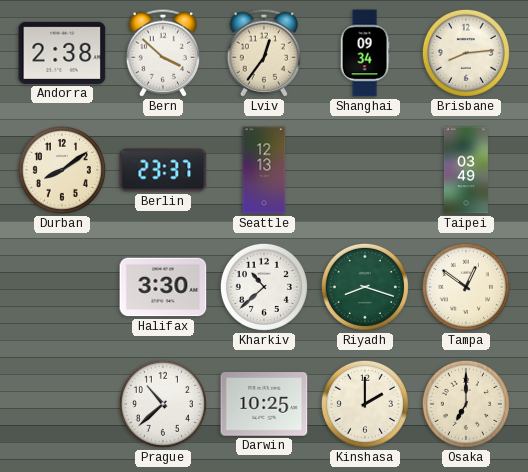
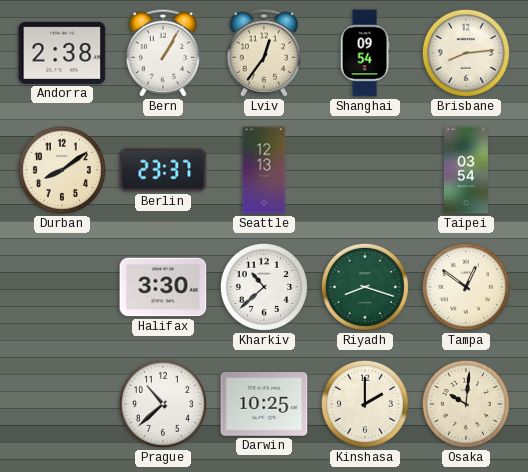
Bern: 3:52 -> 1:05 (162, 53)
Shanghai: 09:34 -> 09:54 (365, 53)
Taipei: 03:49 -> 03:54 (466, 170)
Osaka: 7:00 -> 10:01 (466, 404)
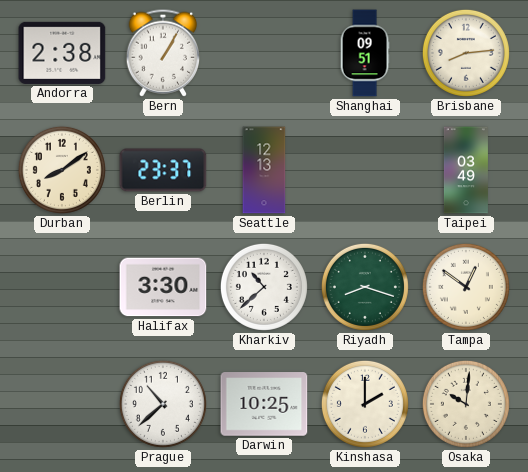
Lviv: 12:36 -> none (263, 53)
Shanghai: 09:54 -> 09:51 (365, 53)
Taipei: 03:54 -> 03:49 (466, 170)
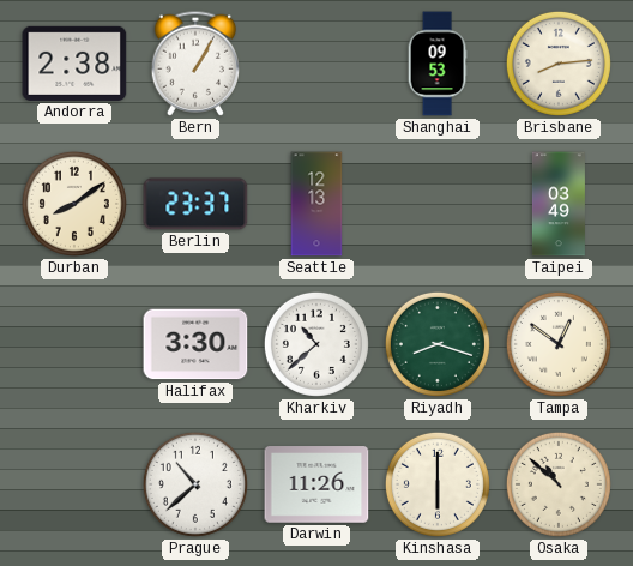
Shanghai: 09:51 -> 09:53 (438, 64)
Darwin: 10:25 -> 11:26 (316, 484)
Kinshasa: 2:00 -> 6:00 (438, 484)
Osaka: 10:01 -> 10:52 (559, 484)
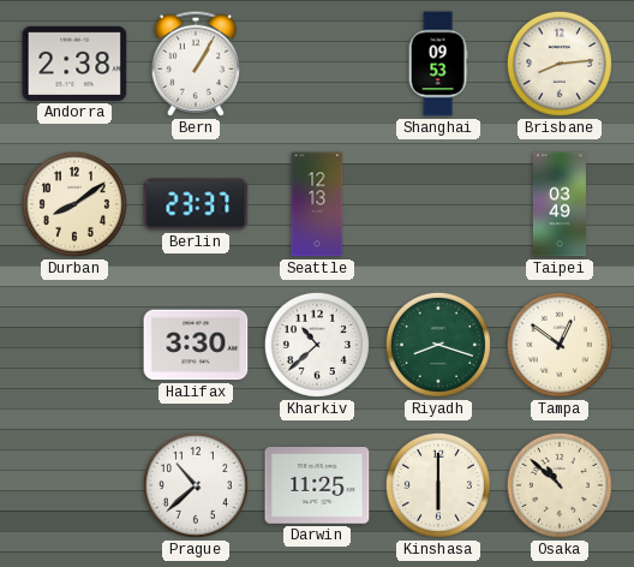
Darwin: 11:26 -> 11:25 (317, 485)
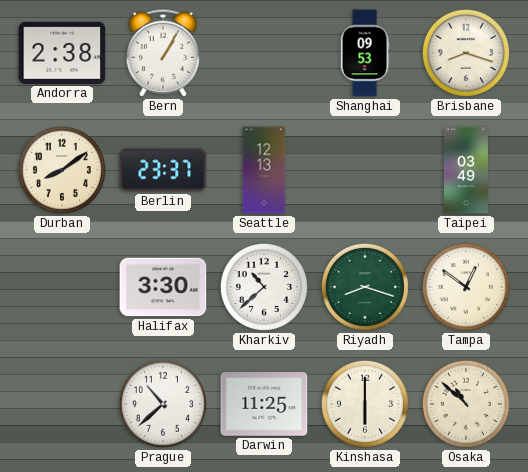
Brisbane: 8:14 -> 8:18 (466, 53)
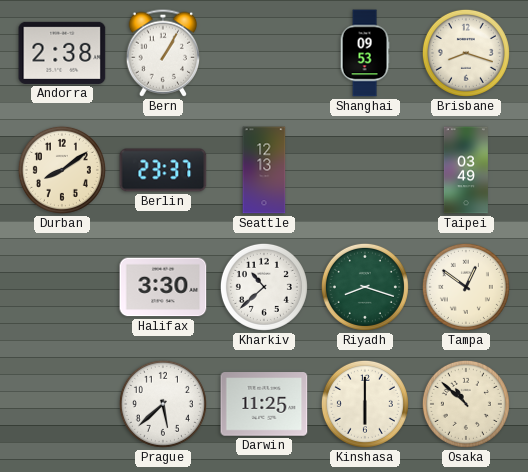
Prague: 10:38 -> 5:38 (163, 404)
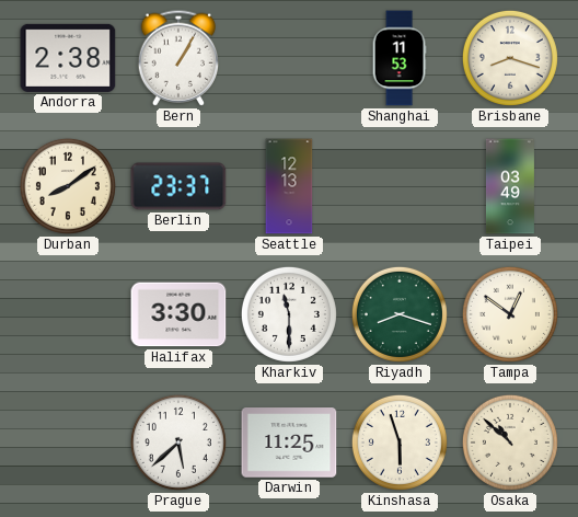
Shanghai: 09:53 -> 11:53 (400, 58)
Kharkiv: 10:38 -> 11:30 (289, 314)
Kinshasa: 6:00 -> 5:57 (400, 443)
